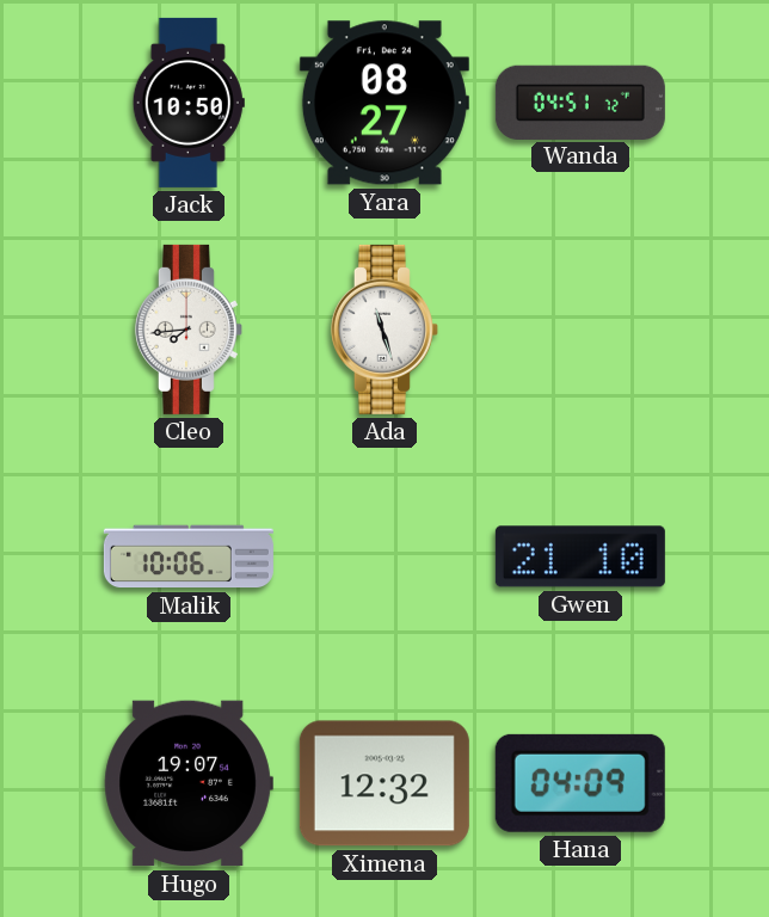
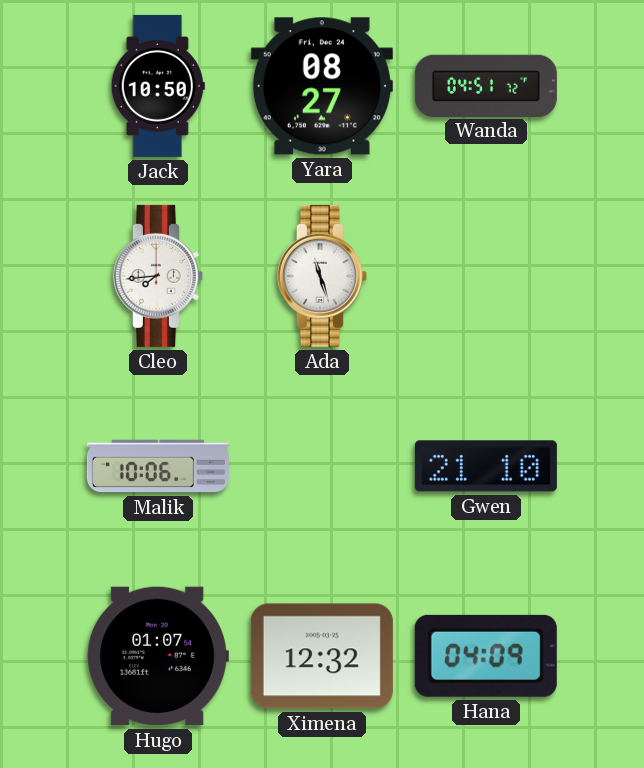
Hugo: 19:07 -> 01:07 (158, 656)
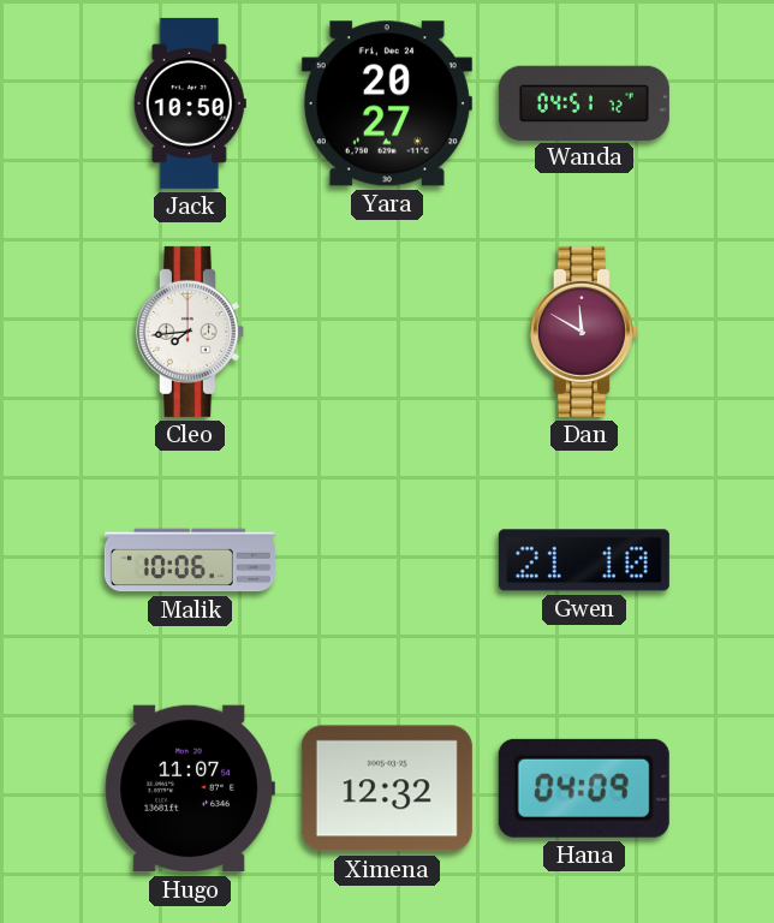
Yara: 08:27 -> 20:27 (387, 103)
Ada: 11:27 -> none (322, 276)
Dan: none -> 11:50 (584, 332)
Hugo: 01:07 -> 11:07 (190, 788)
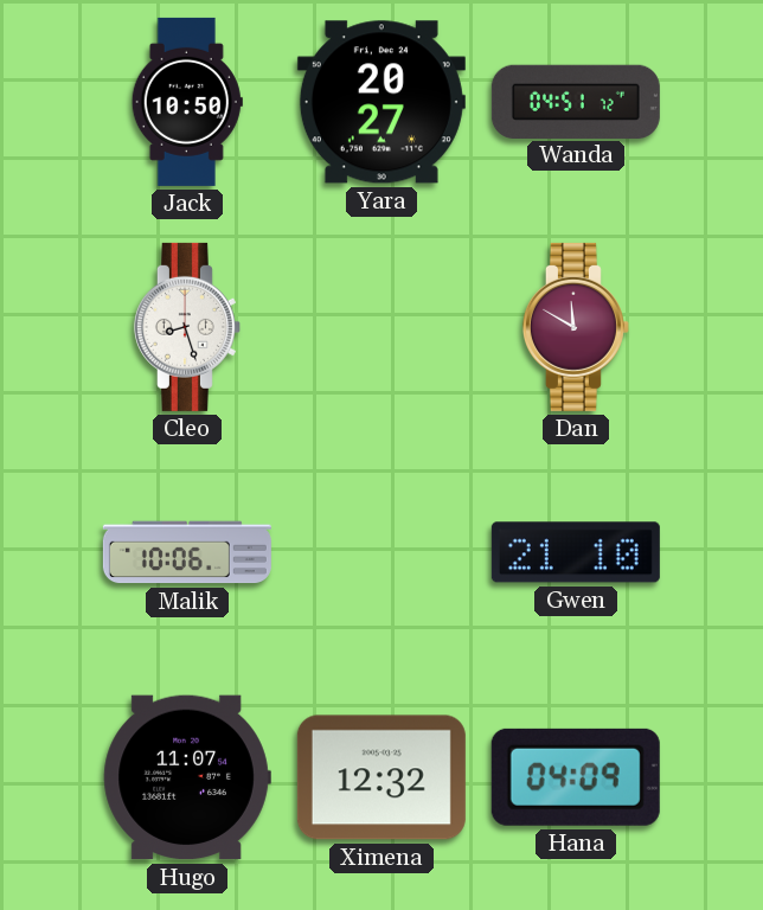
Cleo: 7:44 -> 8:27 (187, 327)
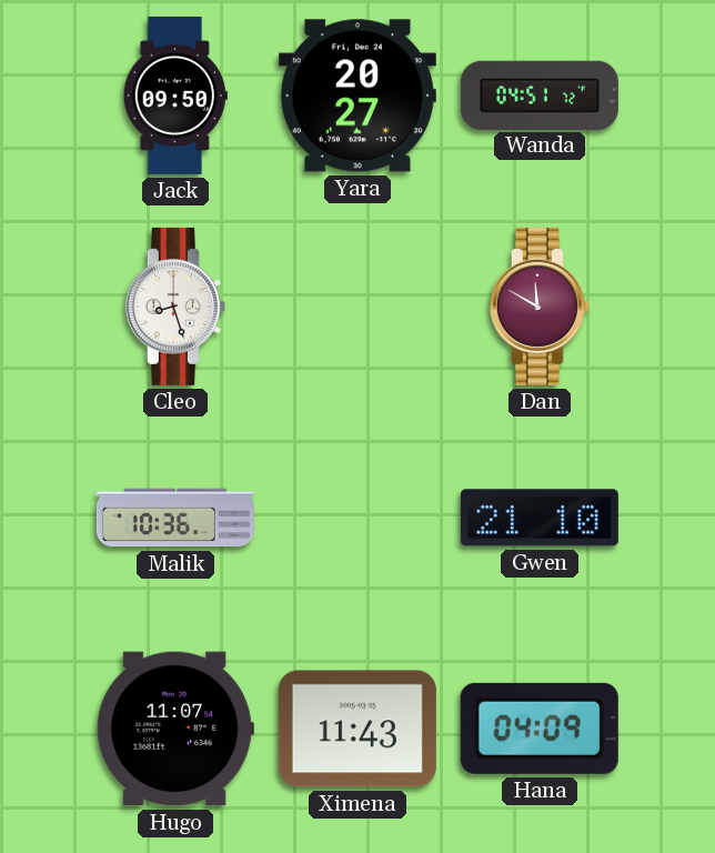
Jack: 10:50 -> 09:50 (175, 96)
Malik: 10:06 -> 10:36 (175, 518)
Ximena: 12:32 -> 11:43 (357, 729)
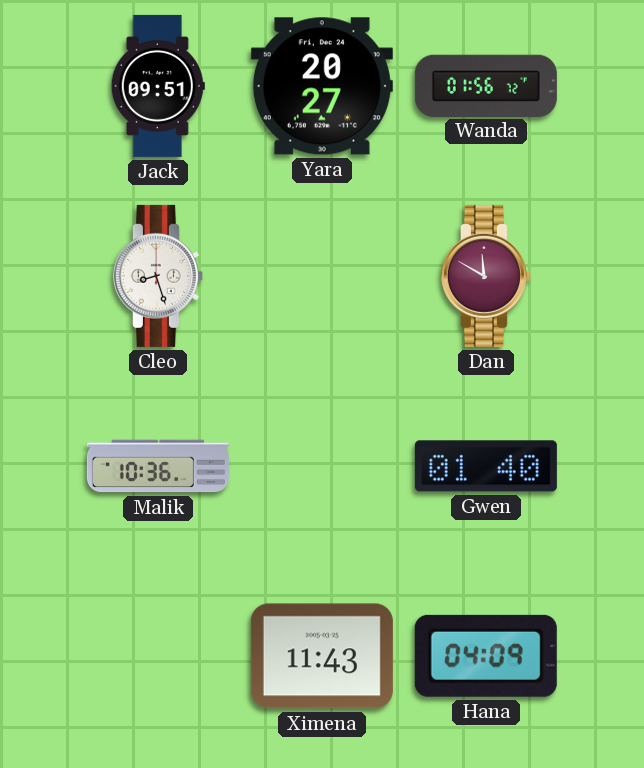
Jack: 09:50 -> 09:51 (158, 86)
Wanda: 04:51 -> 01:56 (486, 85)
Gwen: 21:10 -> 01:40 (486, 466)
Hugo: 11:07 -> none (175, 729)
